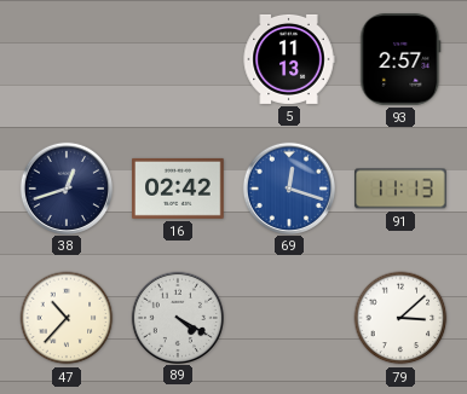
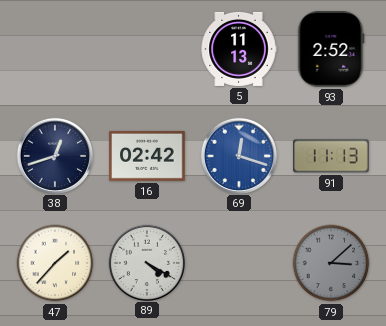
93: 2:57 -> 2:52 (331, 49)
47: 10:37 -> 1:37 (55, 263)
79 dial: white -> grey (331, 263)
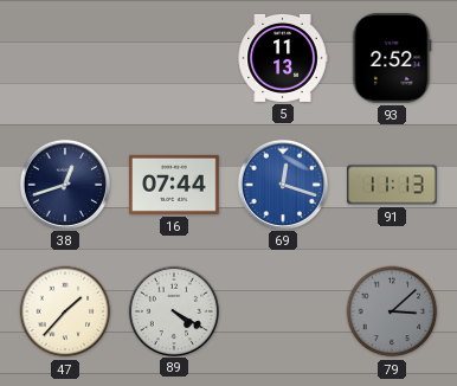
16: 02:42 -> 07:44 (174, 185)
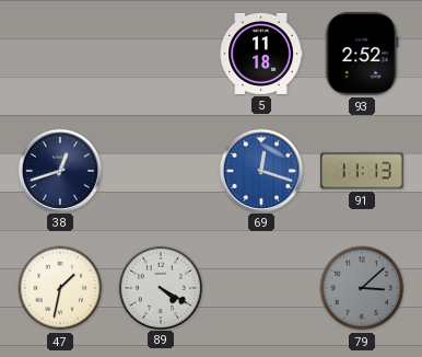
5: 11:13 -> 11:18 (261, 54)
16: 07:44 -> none (174, 185)
47: 1:37 -> 1:32 (60, 288)
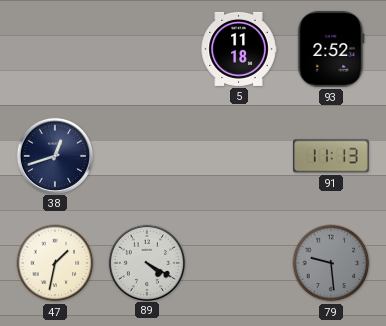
69: 12:18 -> none (260, 170)
79: 3:08 -> 9:29 (331, 263)
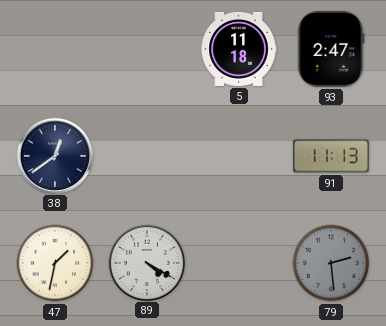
93: 2:52 -> 2:47 (331, 49)
38: 12:42 -> 12:39 (54, 155)
79: 9:29 -> 2:29 (331, 263)
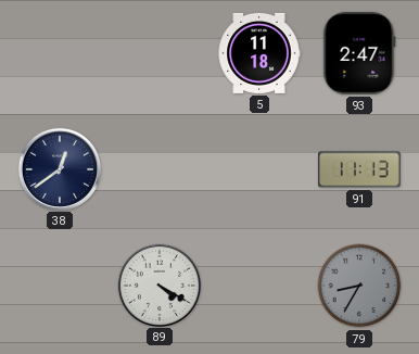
47: 1:32 -> none (55, 263)
79: 2:29 -> 8:35 (359, 286)
